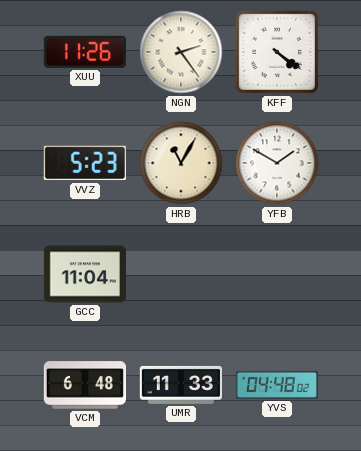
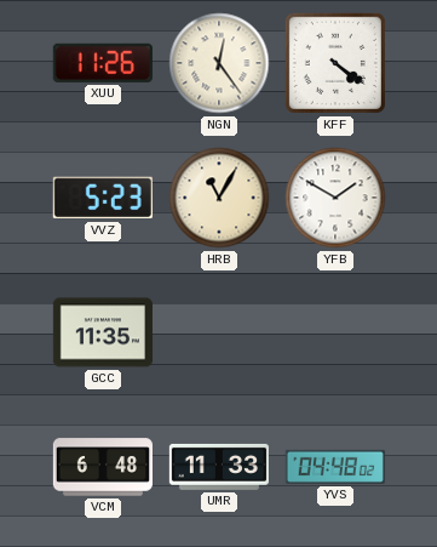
NGN: 2:24 -> 12:24 (219, 63)
GCC: 11:04 -> 11:35 (103, 332)
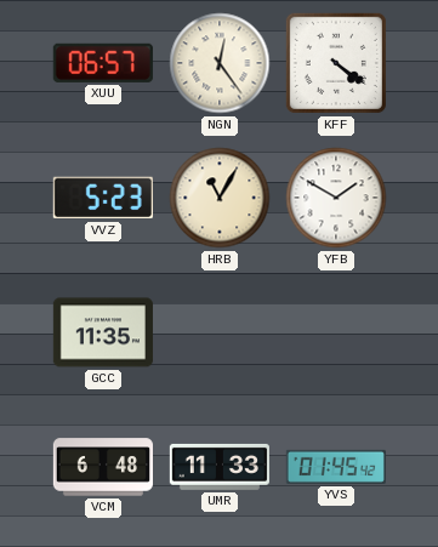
XUU: 11:26 -> 06:57 (103, 63)
YVS: 04:48 -> 01:45 (336, 467)
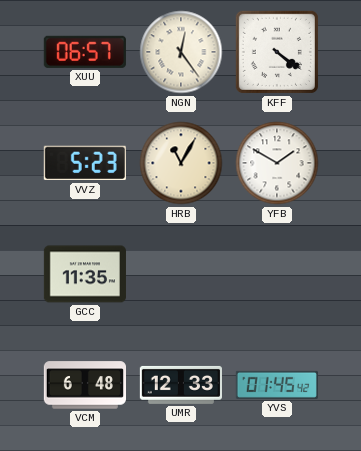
UMR: 11:33 -> 12:33 (181, 385)
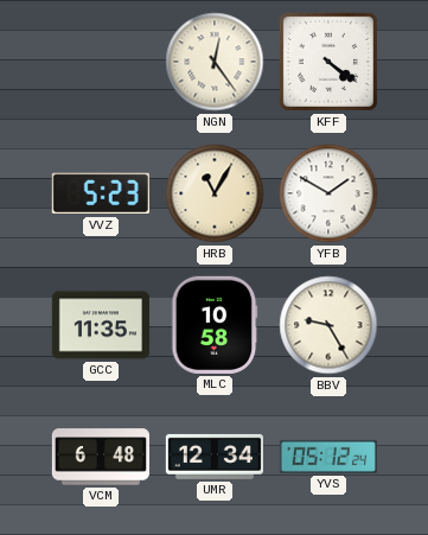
XUU: 06:57 -> none (85, 52)
MLC: none -> 10:58 (215, 325)
BBV: none -> 9:25 (328, 325)
UMR: 12:33 -> 12:34 (215, 457)
YVS: 01:45 -> 05:12 (328, 457)
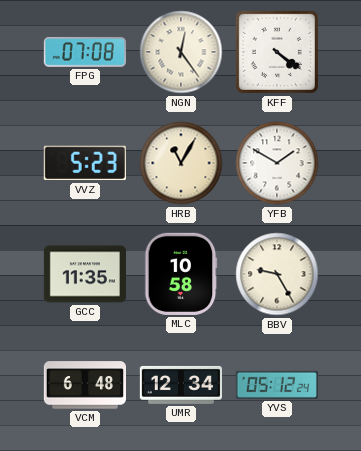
FPG: none -> 07:08 (85, 52)
